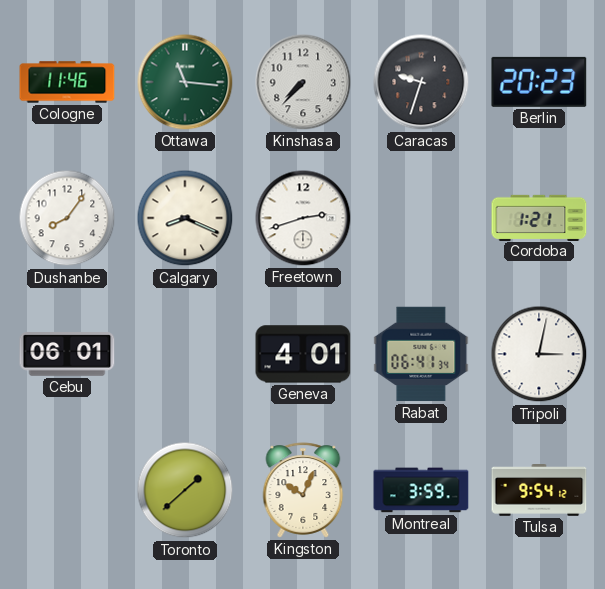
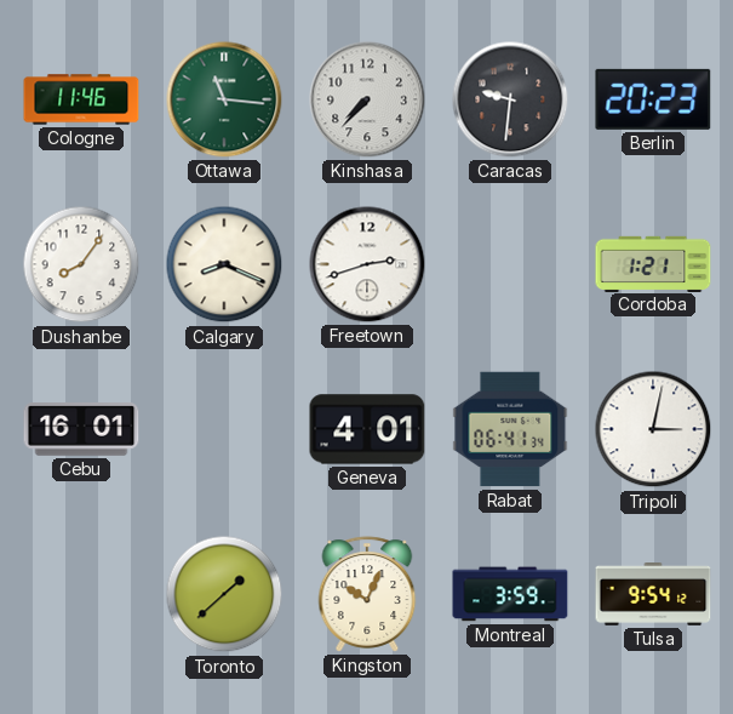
Caracas: 9:33 -> 9:31 (510, 99)
Cebu: 06:01 -> 16:01 (81, 429)
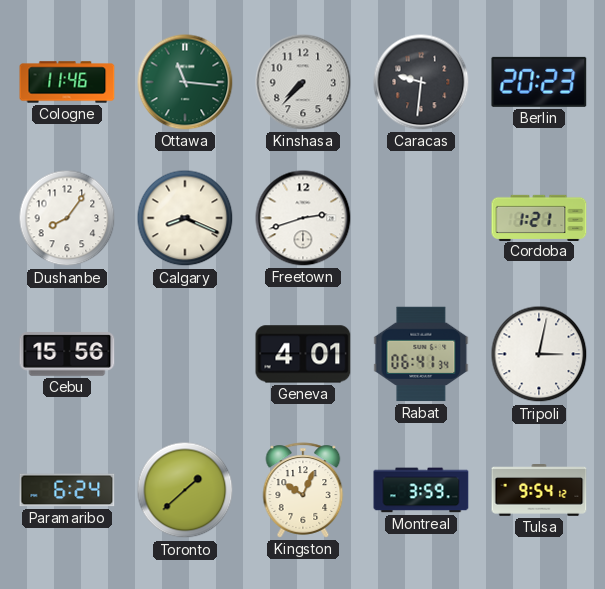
Cebu: 16:01 -> 15:56 (67, 354)
Paramaribo: none -> 6:24 (67, 490)
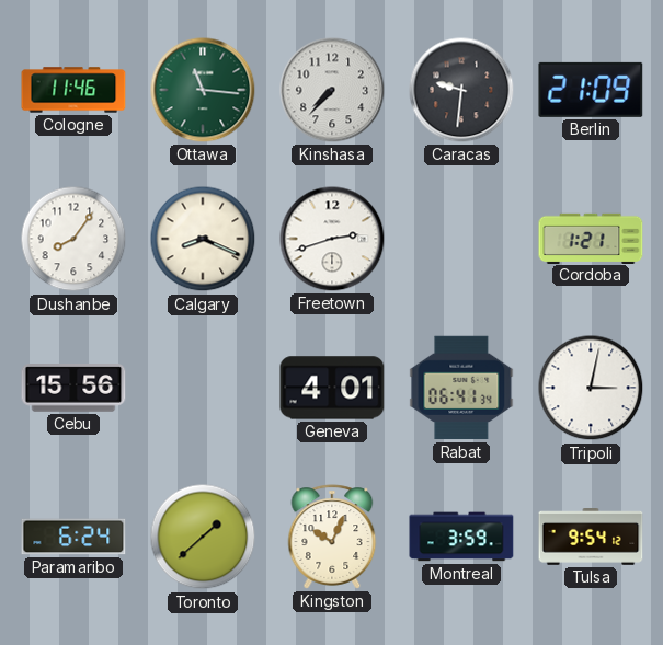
Berlin: 20:23 -> 21:09 (591, 90)
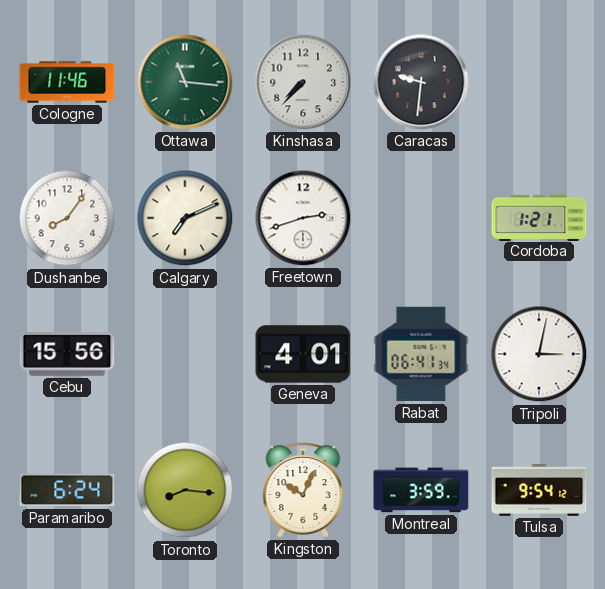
Berlin: 21:09 -> none (591, 90)
Calgary: 8:19 -> 7:11 (185, 218)
Toronto: 1:38 -> 8:16 (185, 490)
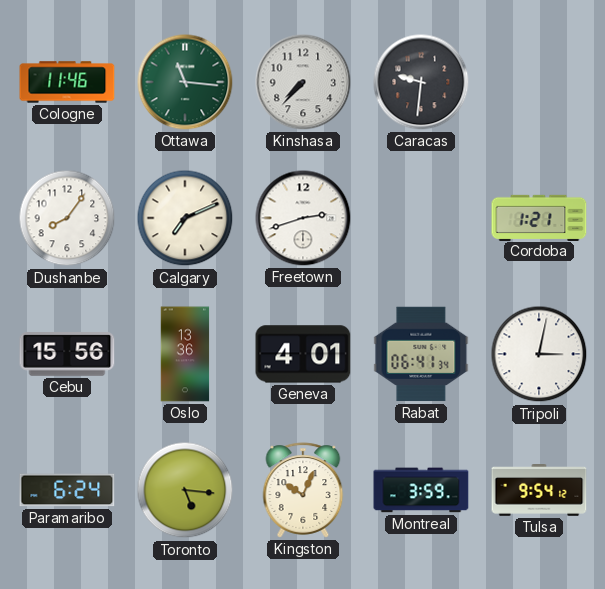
Oslo: none -> 13:36 (185, 354)
Toronto: 8:16 -> 5:16 (185, 490)
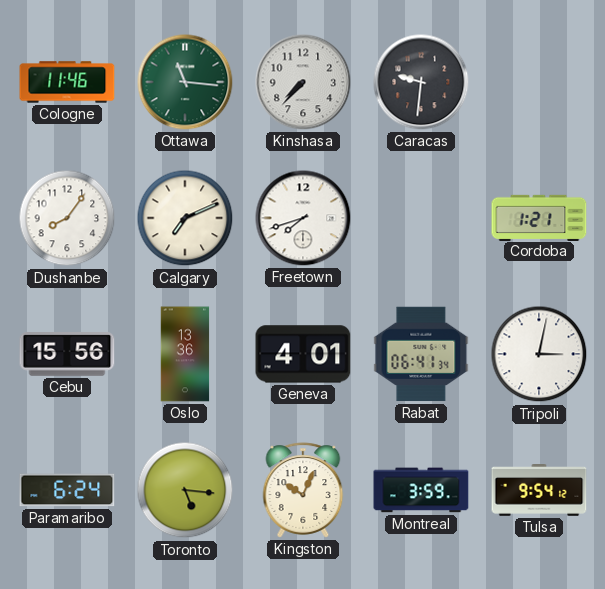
Freetown: 2:42 -> 7:42 (303, 218)
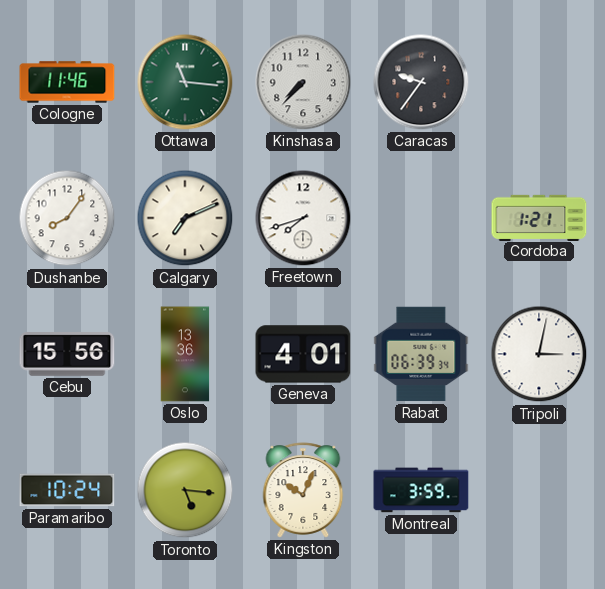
Caracas: 9:31 -> 9:36 (421, 82)
Rabat: 06:41 -> 06:39 (421, 354)
Paramaribo: 6:24 -> 10:24 (67, 490)
Tulsa: 9:54 -> none (539, 491)
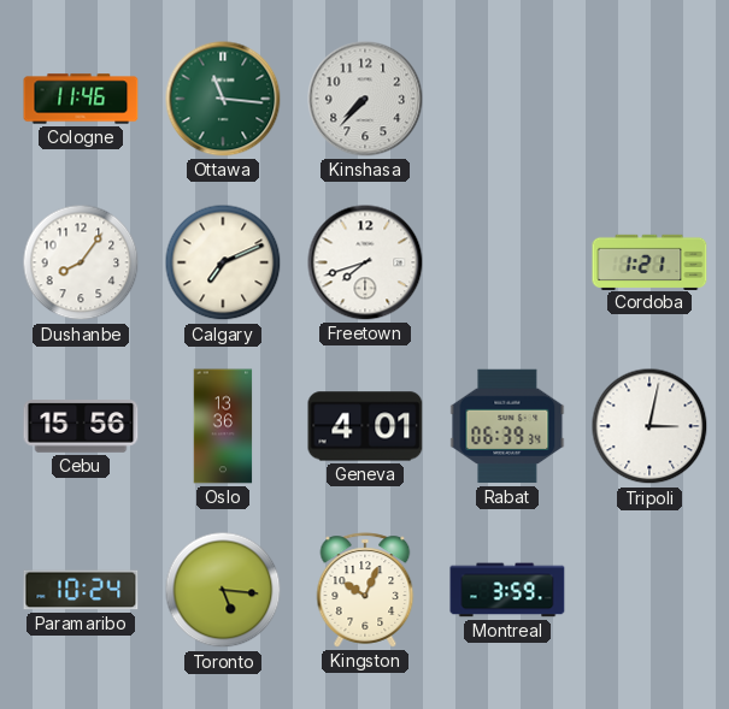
Caracas: 9:36 -> none (421, 82)
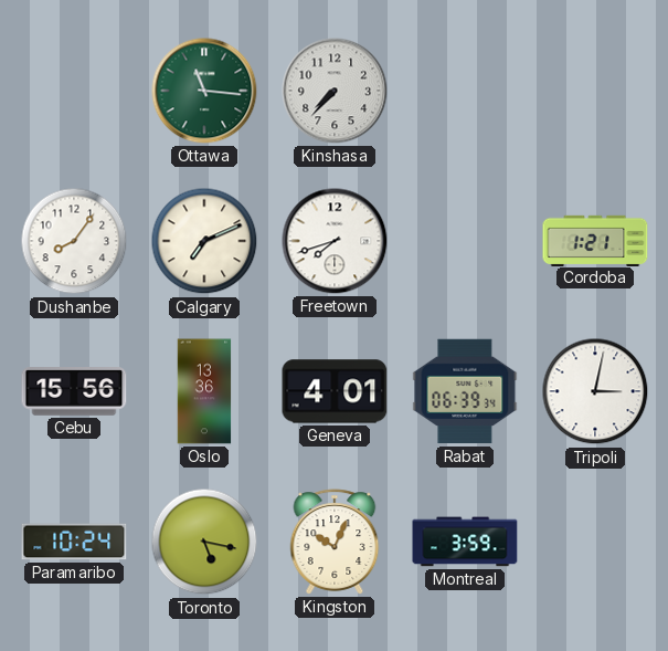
Cologne: 11:46 -> none (81, 99)
Toronto: 5:16 -> 5:17 (204, 542)
